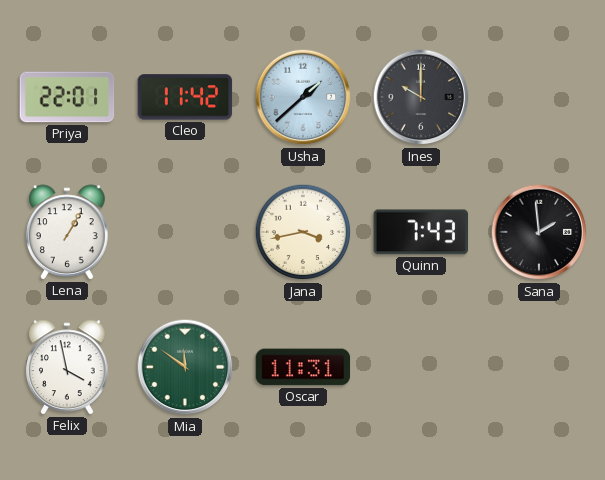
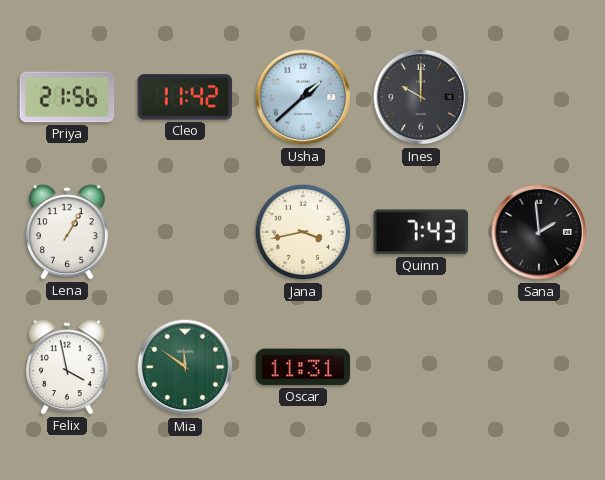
Priya: 22:01 -> 21:56 (67, 97)
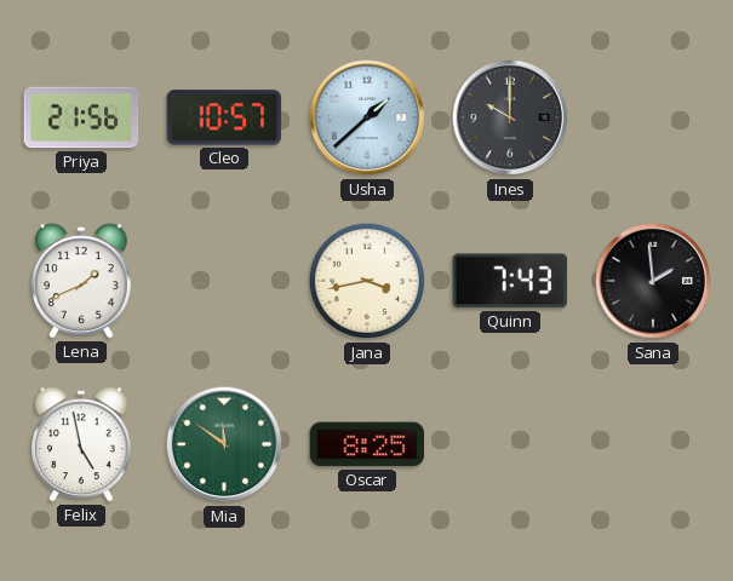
Cleo: 11:42 -> 10:57 (224, 117)
Lena: 1:05 -> 1:41 (82, 281)
Felix: 3:58 -> 4:58 (82, 444)
Oscar: 11:31 -> 8:25 (367, 444)
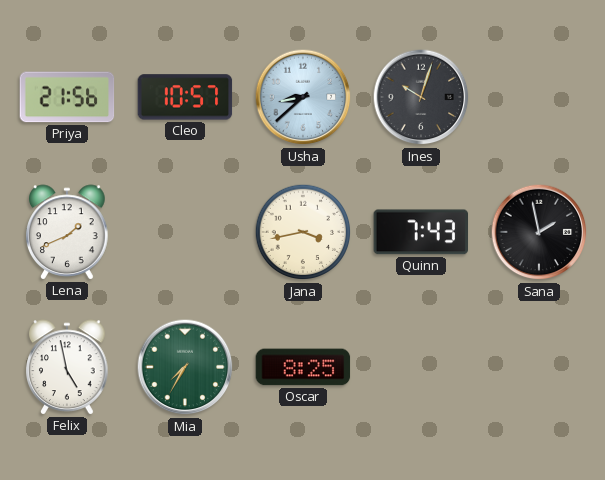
Usha: 1:38 -> 8:38 (303, 97)
Ines: 10:00 -> 10:03 (421, 97)
Sana: 1:59 -> 1:58 (539, 232)
Mia: 11:51 -> 7:35 (185, 367)
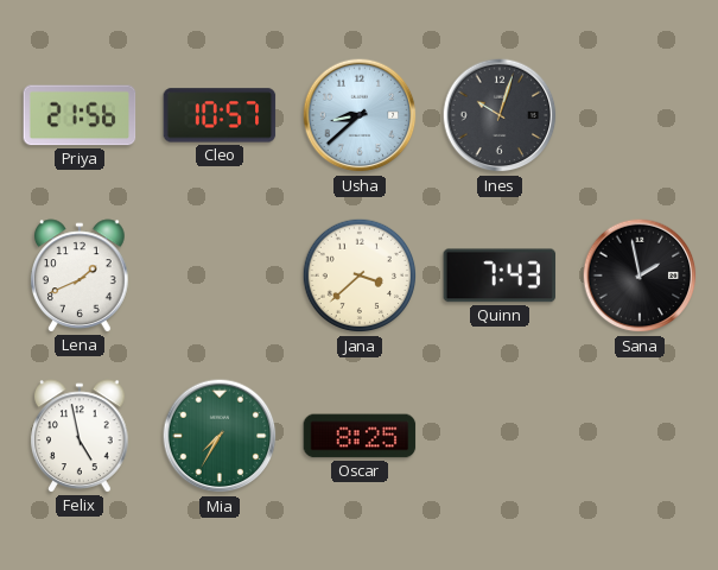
Jana: 3:43 -> 3:38 (360, 275)
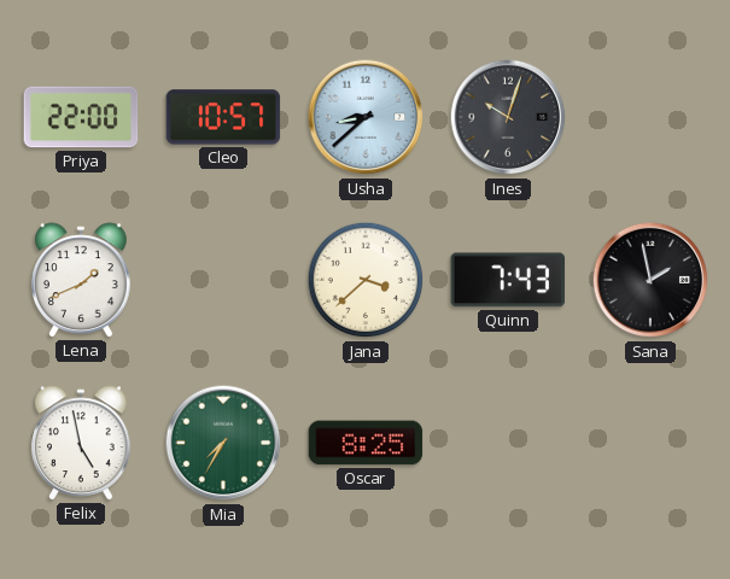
Priya: 21:56 -> 22:00 (81, 117)
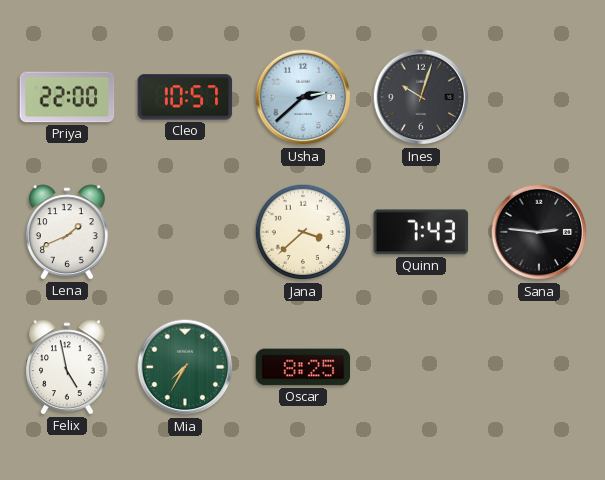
Usha: 8:38 -> 2:38 (303, 97)
Sana: 1:58 -> 2:46 (539, 232)
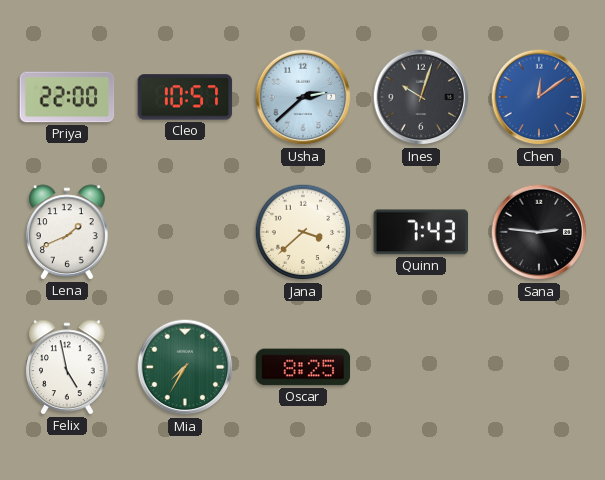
Chen: none -> 12:09 (539, 97)
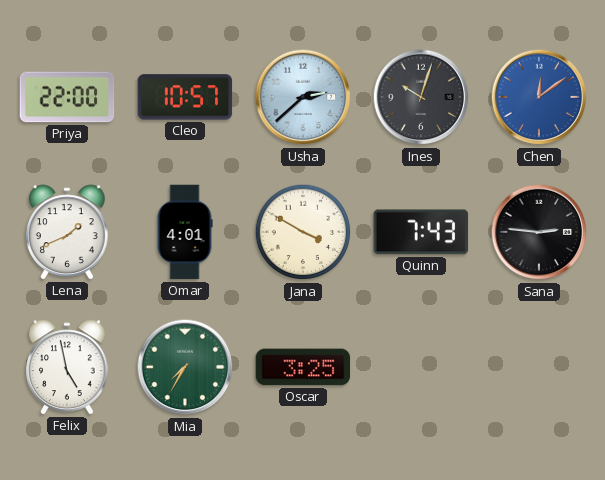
Omar: none -> 4:01 (185, 232)
Jana: 3:38 -> 3:50 (303, 232)
Oscar: 8:25 -> 3:25 (303, 367)
